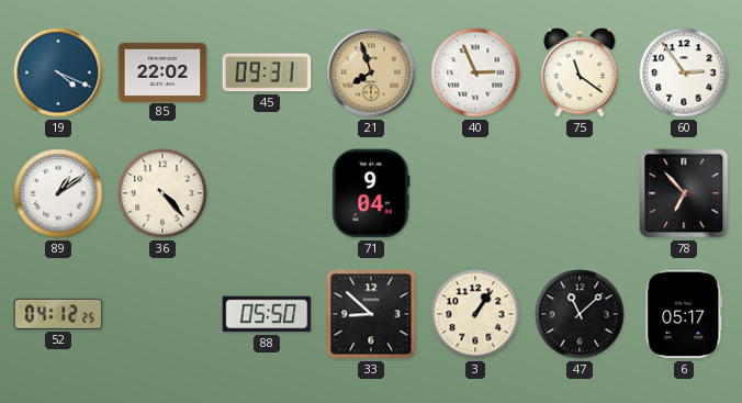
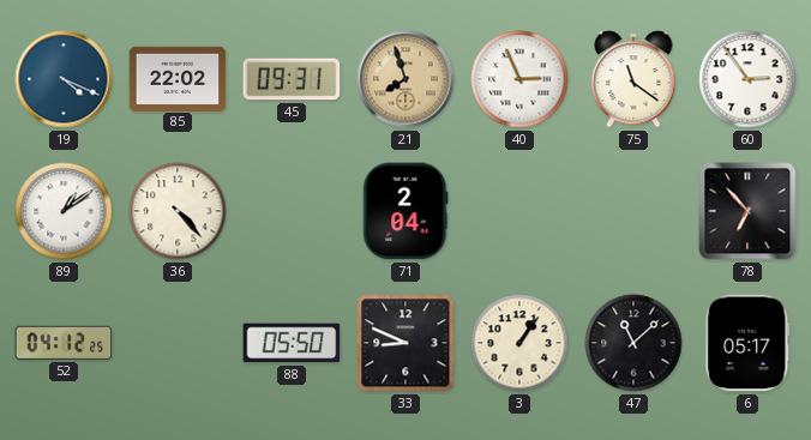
71: 9:04 -> 2:04 (405, 211)
33: 8:52 -> 8:49 (405, 343)
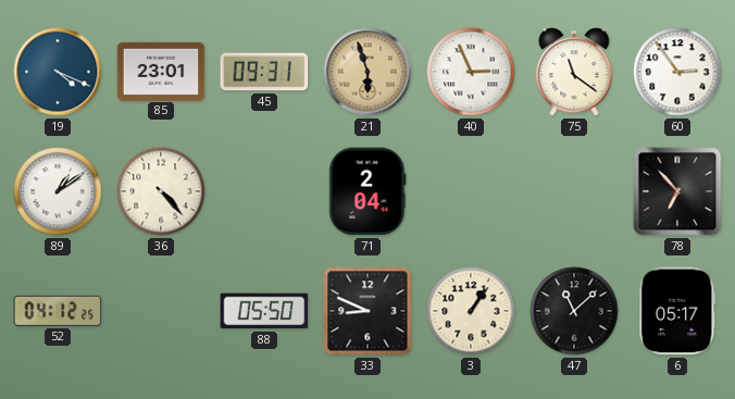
85: 22:02 -> 23:01 (161, 71)
21: 7:57 -> 5:57 (367, 72)
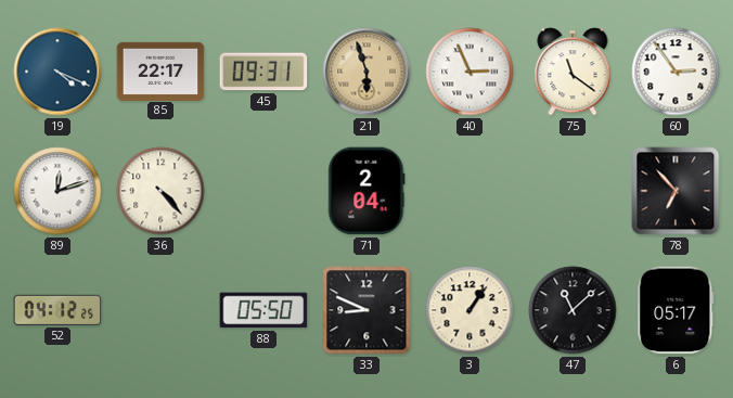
85: 23:01 -> 22:17 (160, 70)
89: 1:09 -> 12:12 (57, 191)
